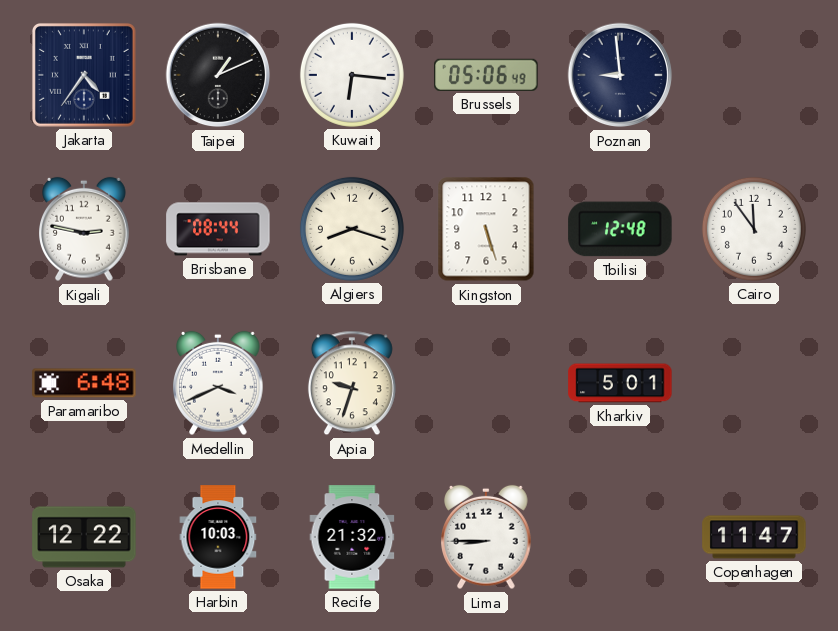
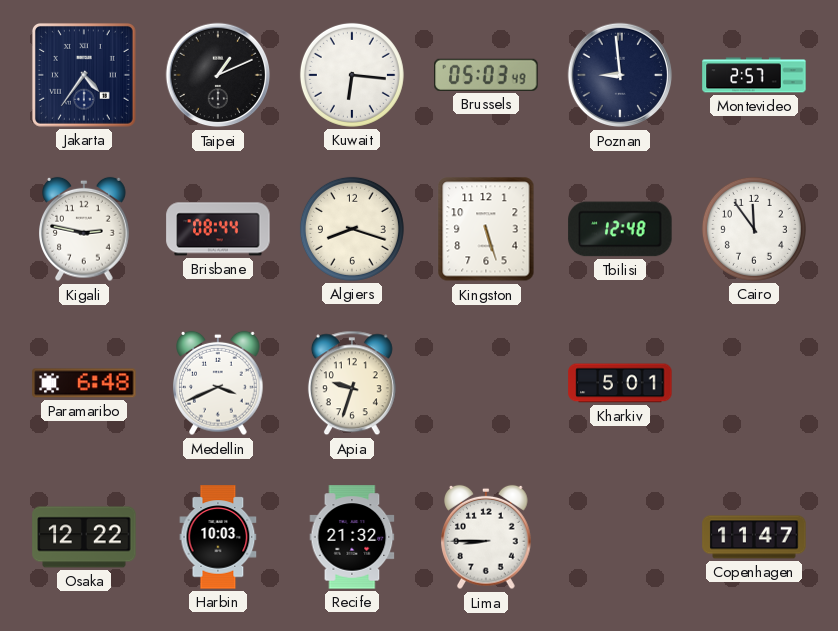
Brussels: 05:06 -> 05:03 (486, 75)
Montevideo: none -> 2:57 (754, 75)
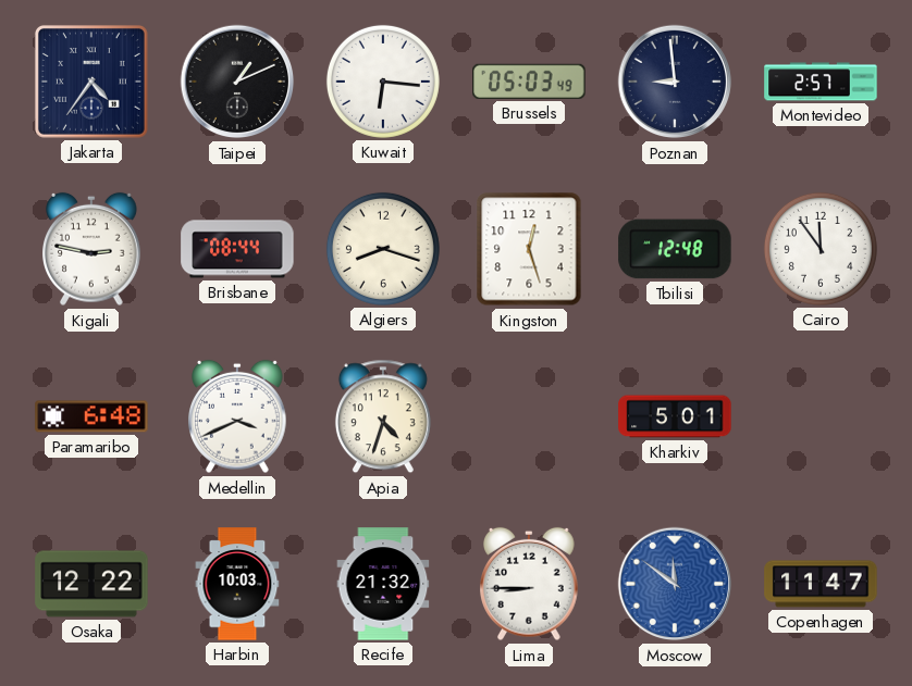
Kingston: 5:27 -> 12:27 (529, 249)
Apia: 9:33 -> 4:33 (383, 416)
Moscow: none -> 11:51 (675, 584)
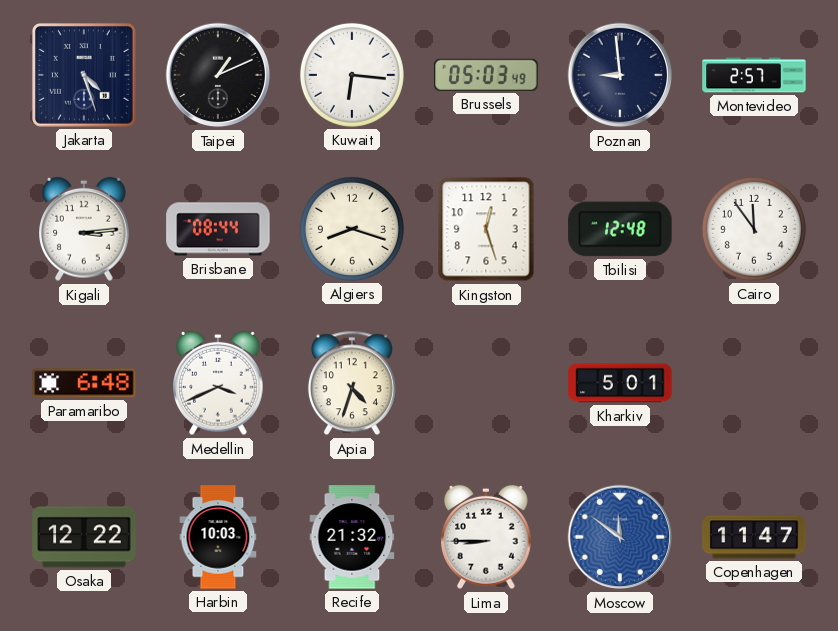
Jakarta: 4:36 -> 4:27 (84, 75)
Kigali: 2:47 -> 3:14 (85, 229)
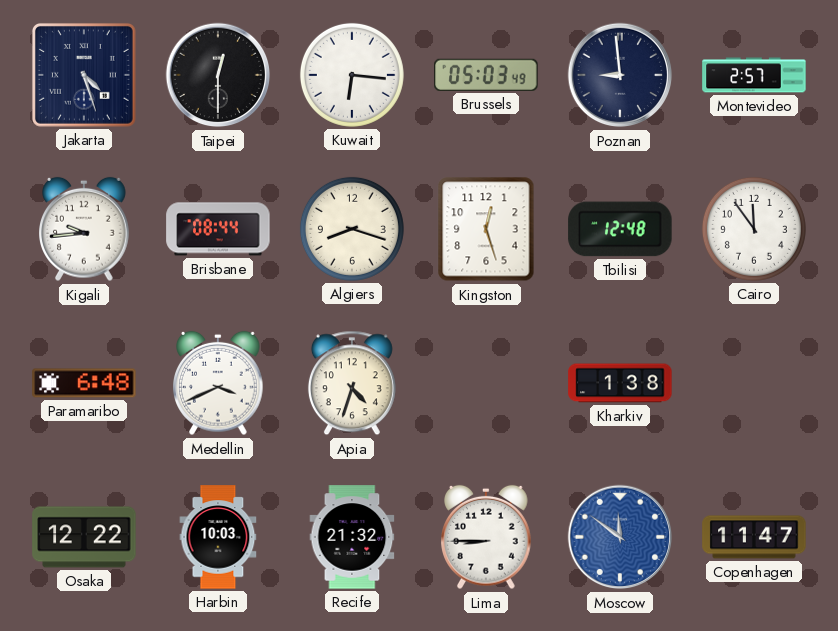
Taipei: 1:11 -> 12:30 (218, 75)
Kigali: 3:14 -> 9:44 (85, 229)
Kharkiv: 5:01 -> 1:38 (620, 383)
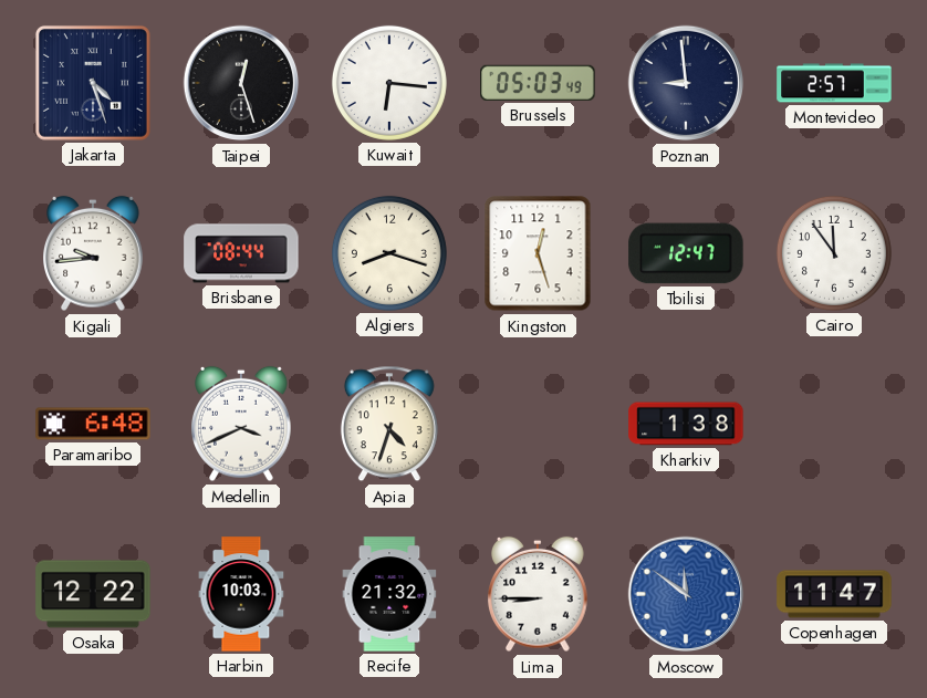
Taipei: 12:30 -> 12:27 (241, 83)
Tbilisi: 12:48 -> 12:47 (686, 253)
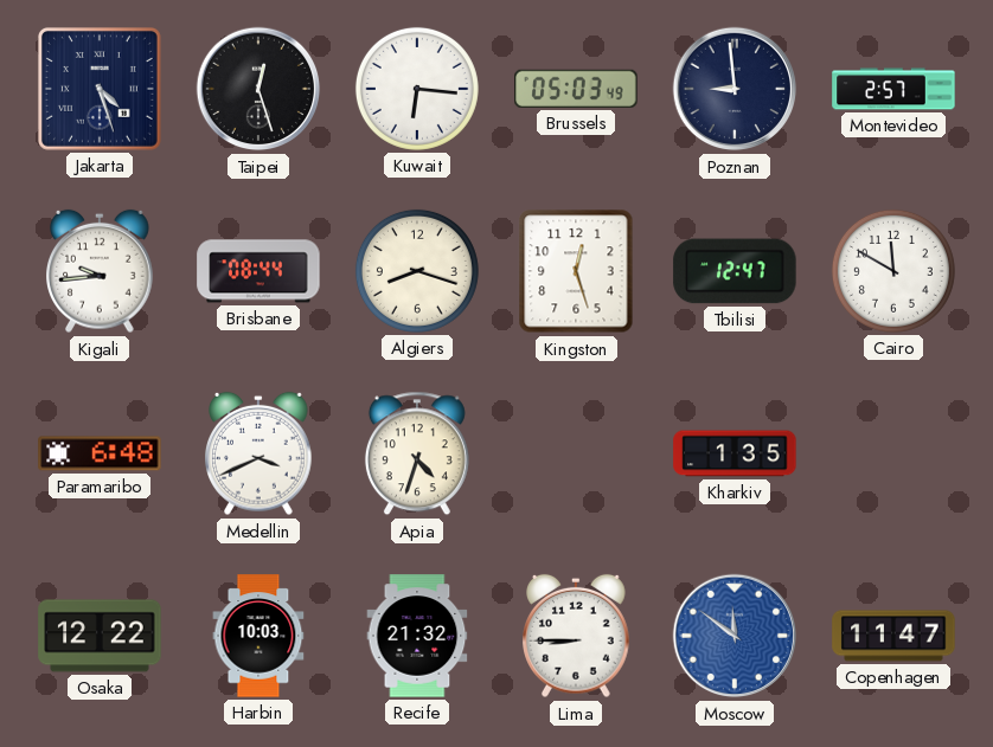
Cairo: 11:54 -> 11:50 (893, 271)
Kharkiv: 1:38 -> 1:35 (735, 453)
